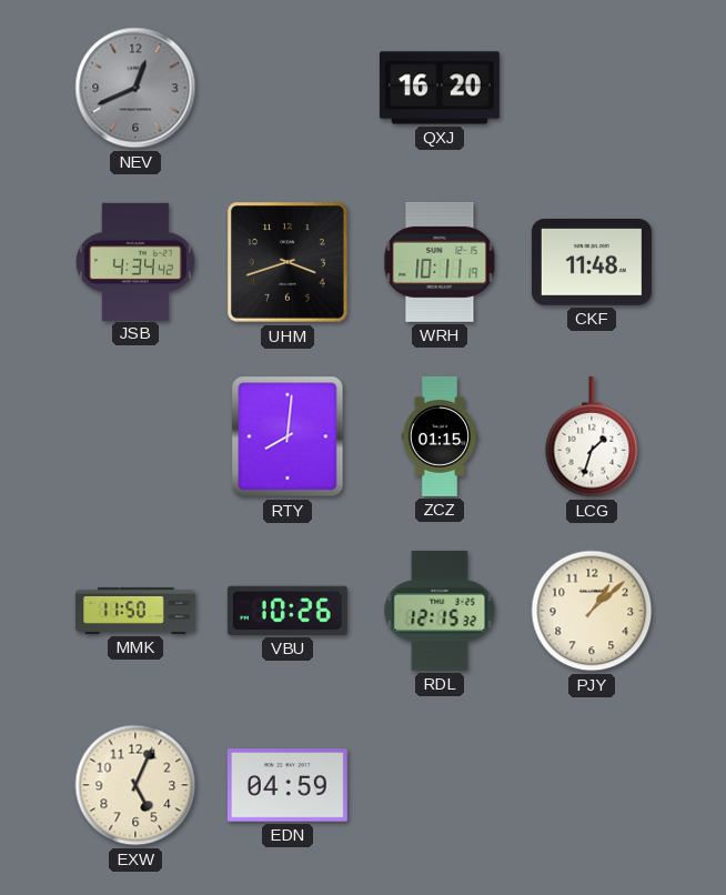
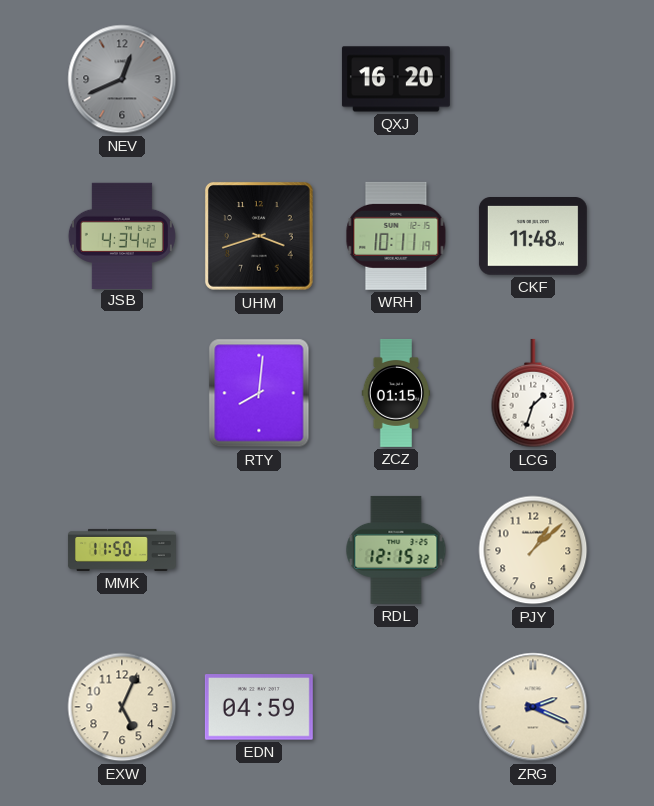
VBU: 10:26 -> none (288, 611)
ZRG: none -> 2:19 (533, 707)
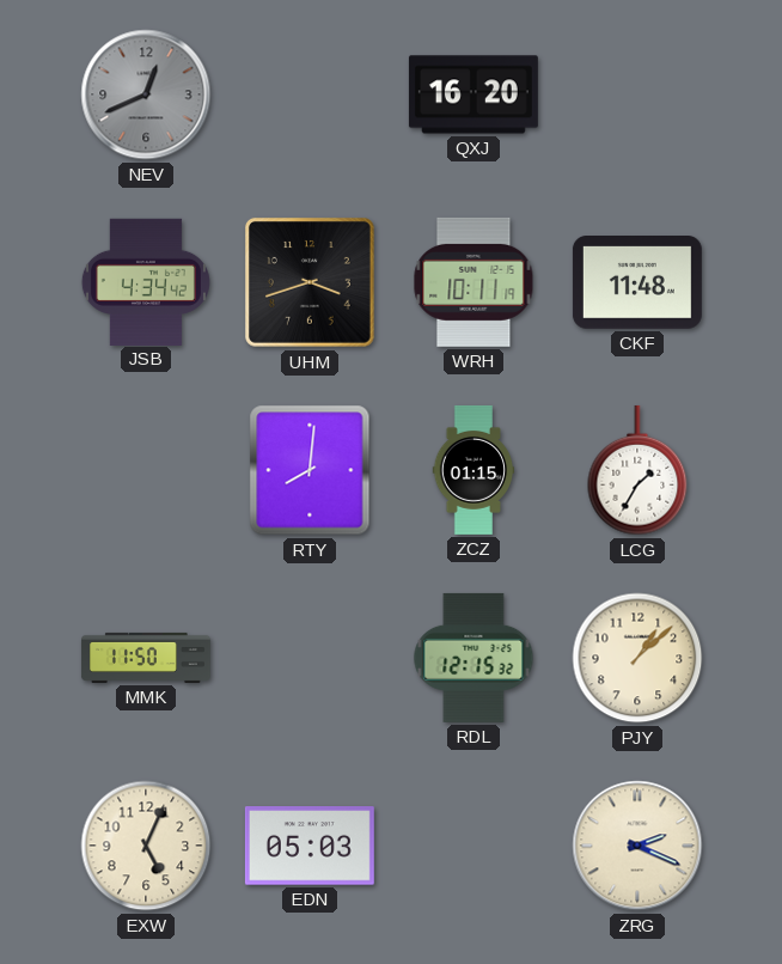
LCG: 1:33 -> 1:35 (637, 470)
EDN: 04:59 -> 05:03 (310, 846)
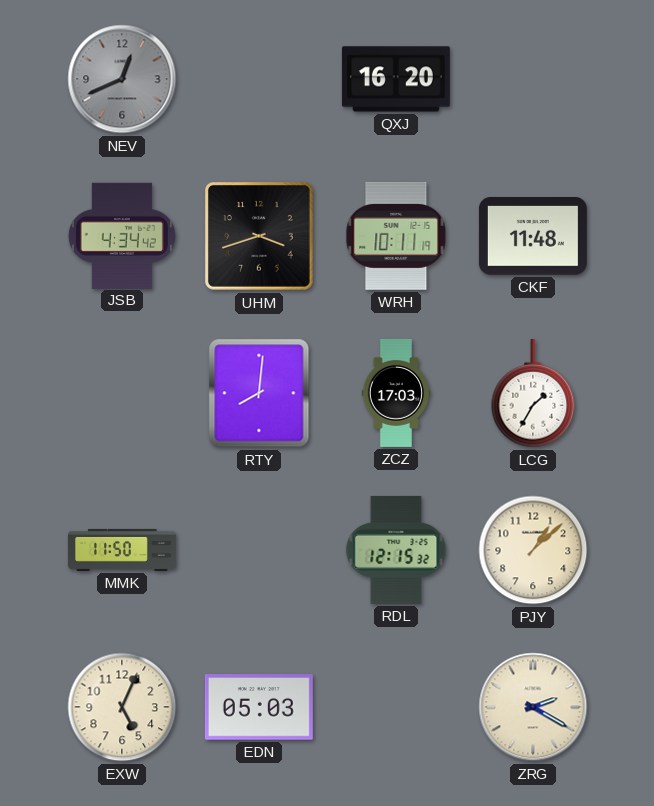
ZCZ: 01:15 -> 17:03 (396, 393)
ZRG: 2:19 -> 2:20 (533, 707)
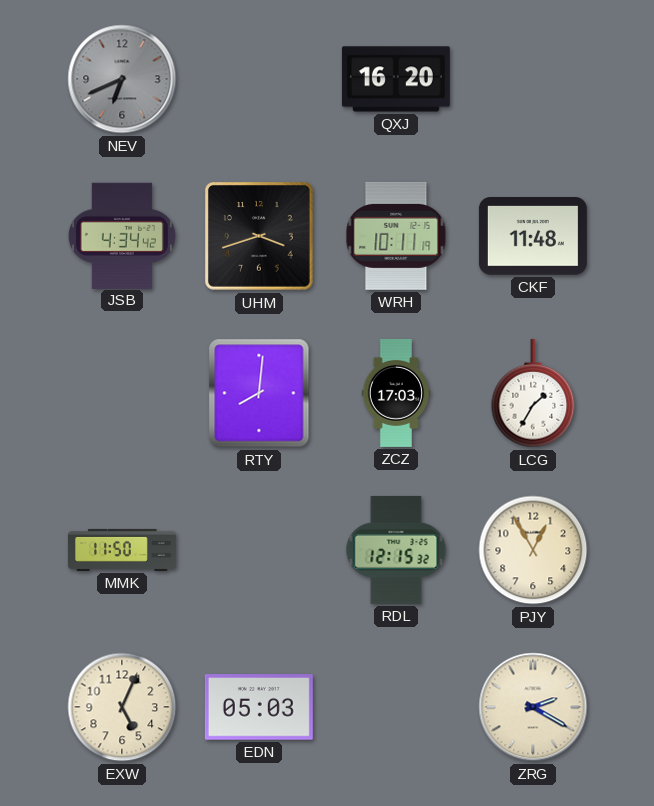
NEV: 12:41 -> 6:41 (122, 79)
PJY: 1:08 -> 12:55 (533, 550)
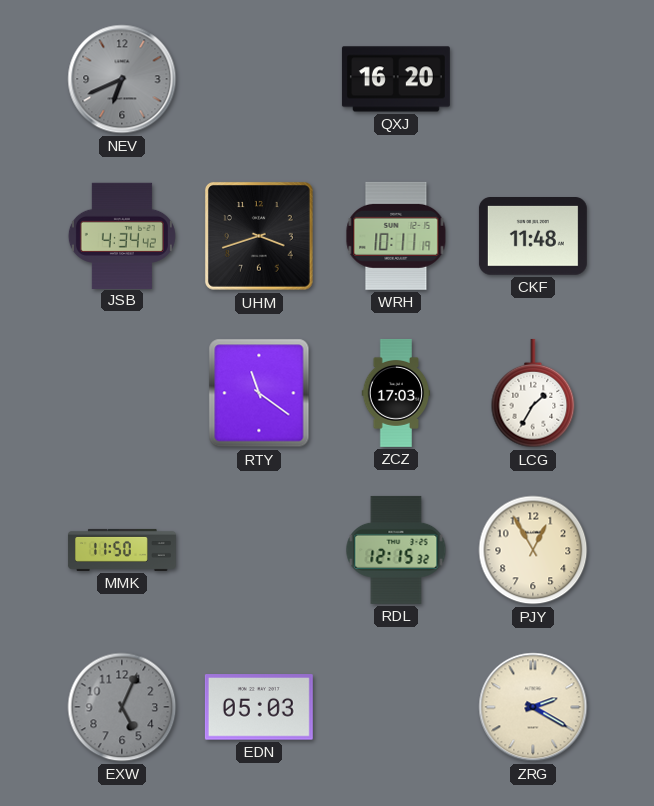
RTY: 8:01 -> 11:21 (259, 393)
EXW dial: cream -> grey (122, 707)
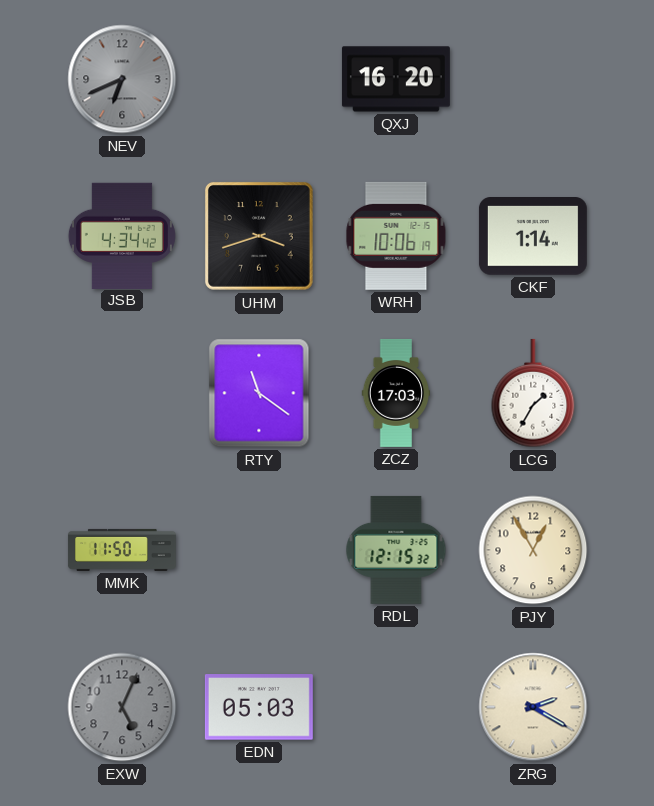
WRH: 10:11 -> 10:06 (396, 236)
CKF: 11:48 -> 1:14 (533, 237)
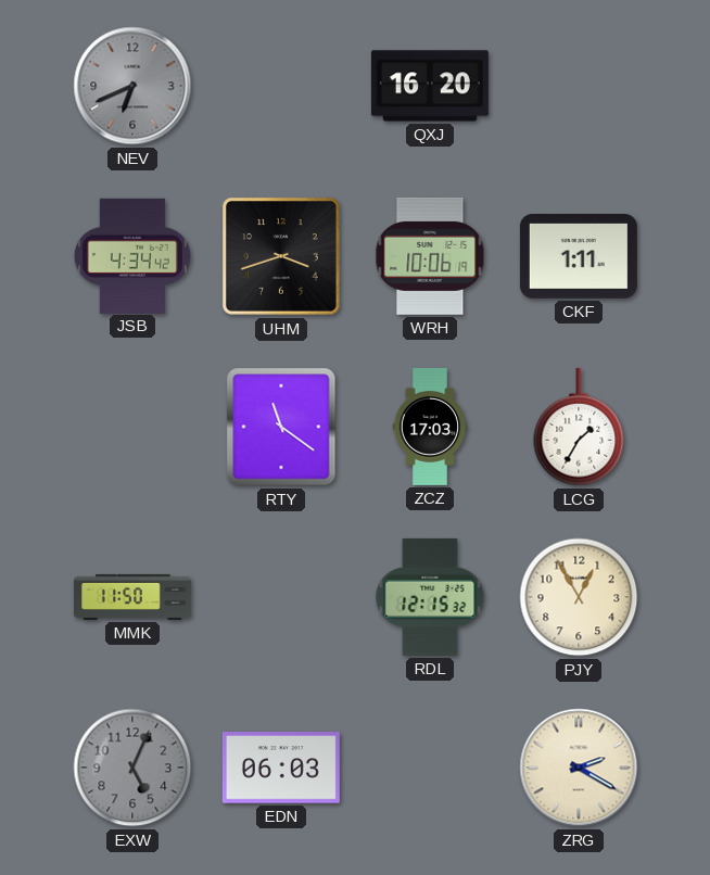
CKF: 1:14 -> 1:11 (579, 257)
EDN: 05:03 -> 06:03 (281, 768)
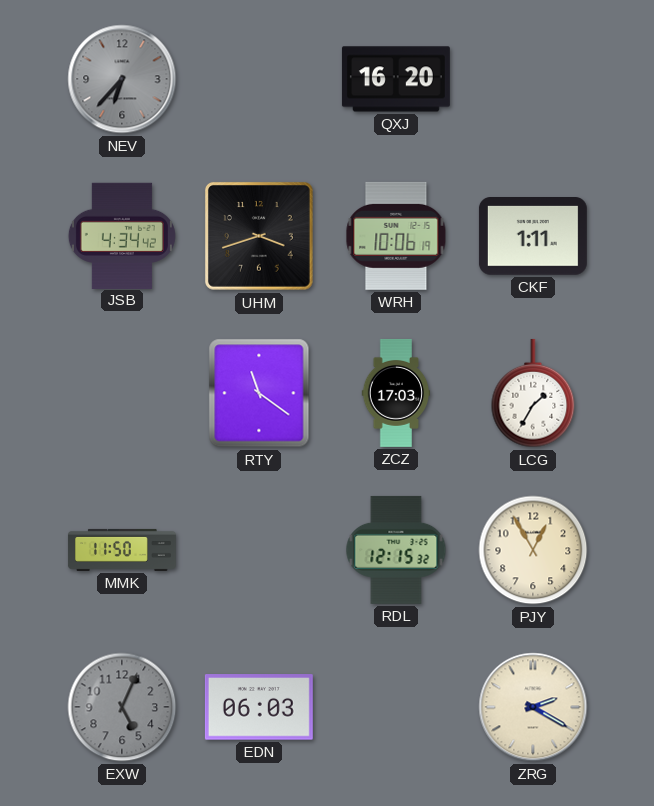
NEV: 6:41 -> 6:37 (122, 79)
